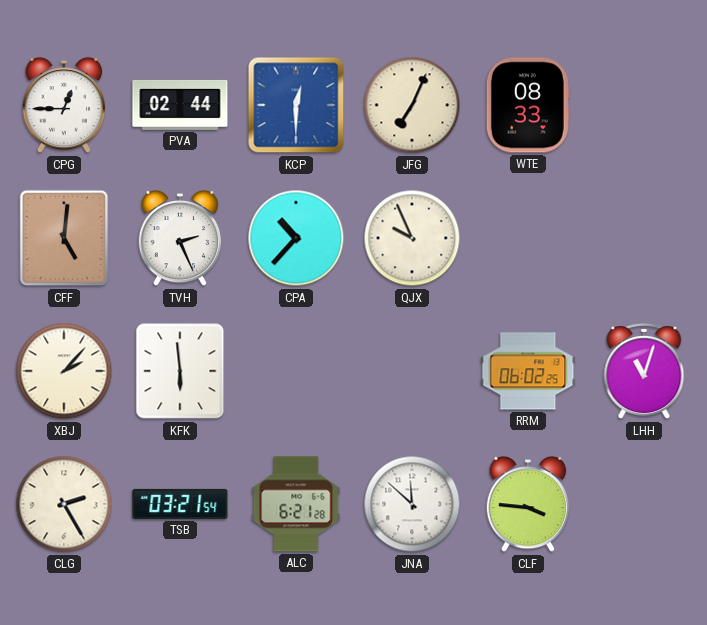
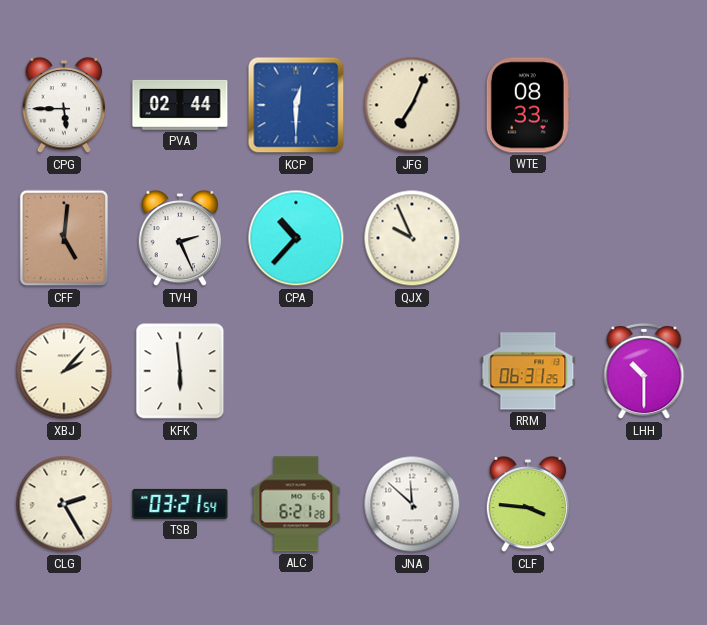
CPG: 12:45 -> 5:45 (64, 105)
RRM: 06:02 -> 06:31 (528, 371)
LHH: 11:03 -> 10:30 (644, 372)
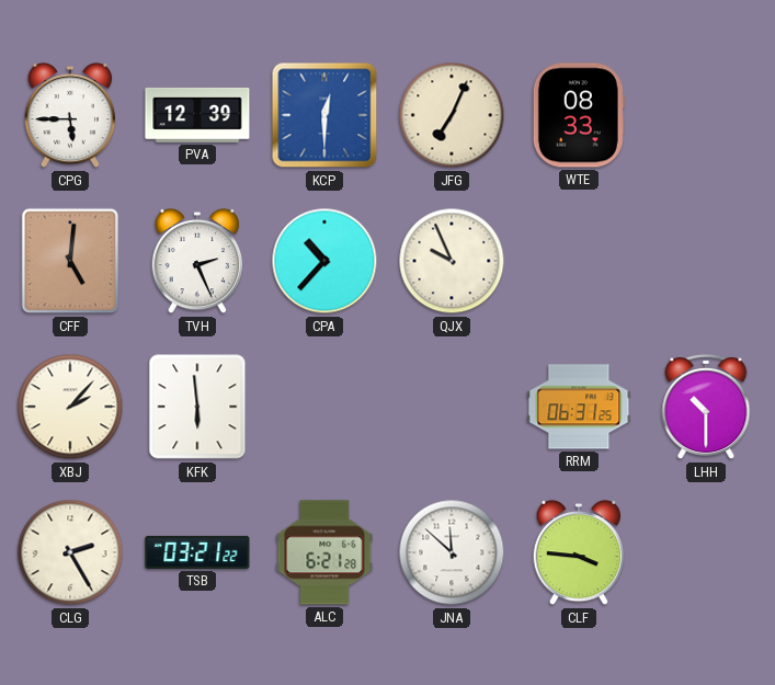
PVA: 02:44 -> 12:39 (197, 115)
TSB: 03:21:54 -> 03:21:22 (197, 552)
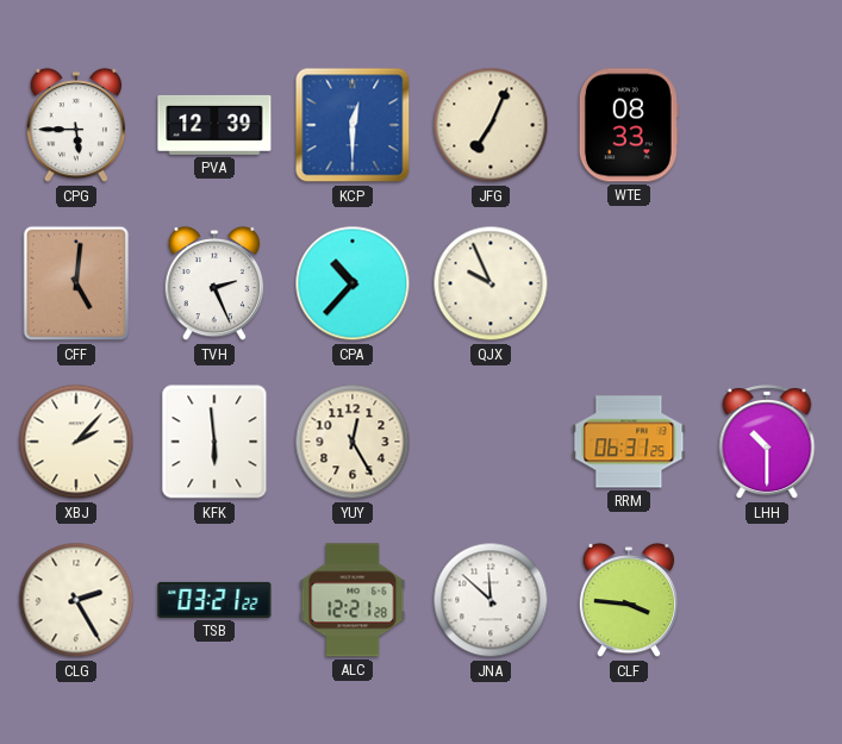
YUY: none -> 12:25 (353, 442)
ALC: 6:21 -> 12:21 (353, 600)
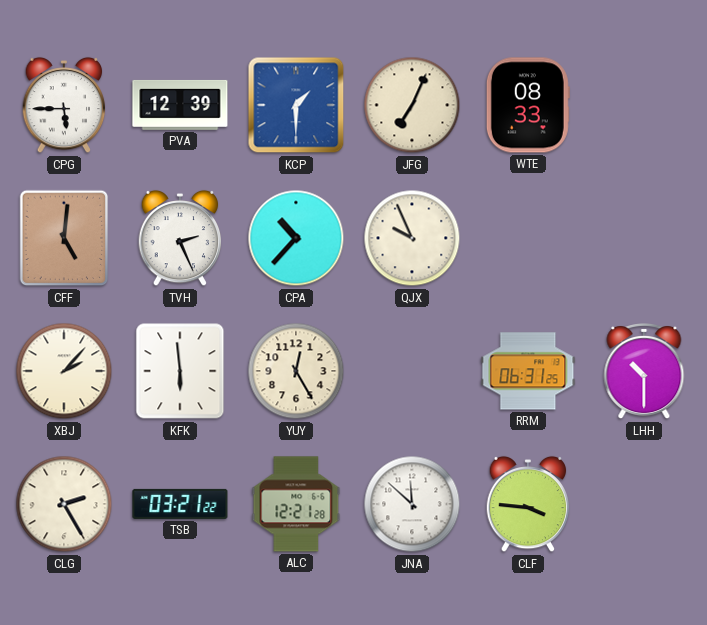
KCP: 12:30 -> 1:30 (296, 105)
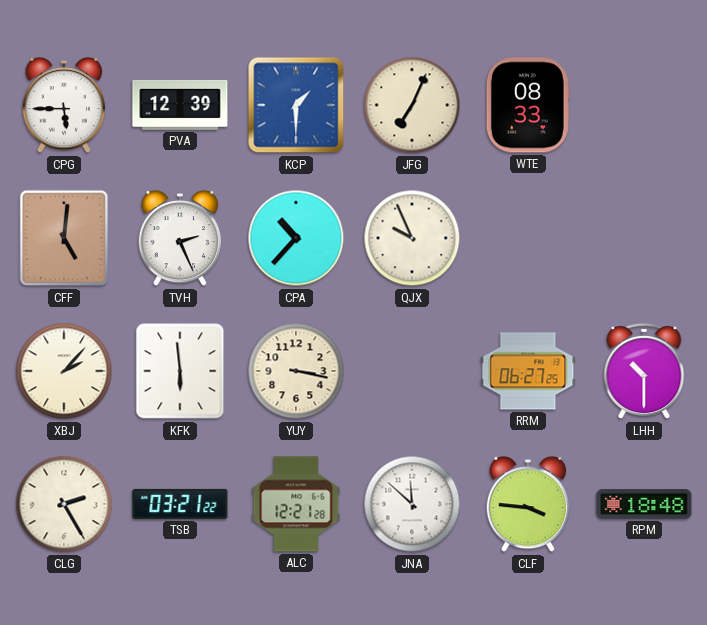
YUY: 12:25 -> 3:17 (296, 371)
RRM: 06:31 -> 06:27 (528, 371)
RPM: none -> 18:48 (644, 504)
